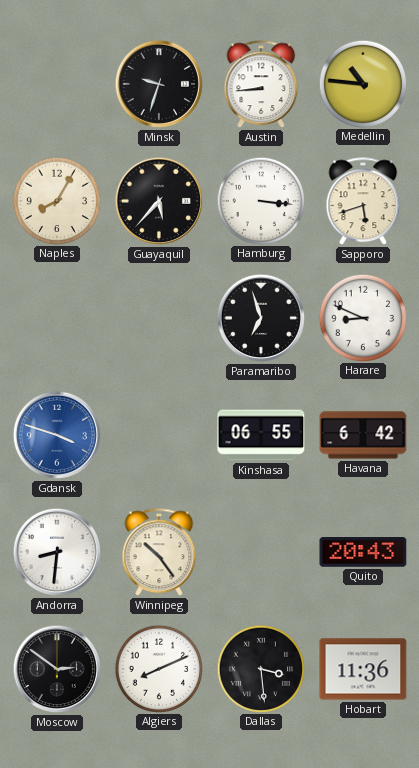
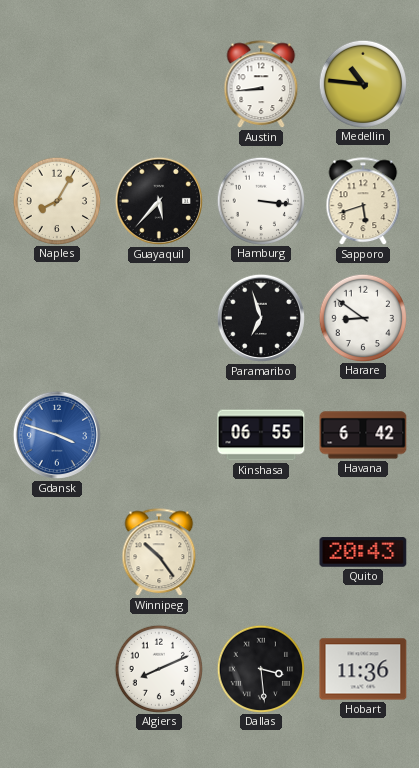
Minsk: 9:33 -> none (159, 84)
Harare: 8:49 -> 8:51 (362, 317)
Andorra: 8:31 -> none (57, 552)
Moscow: 2:51 -> none (57, 669)
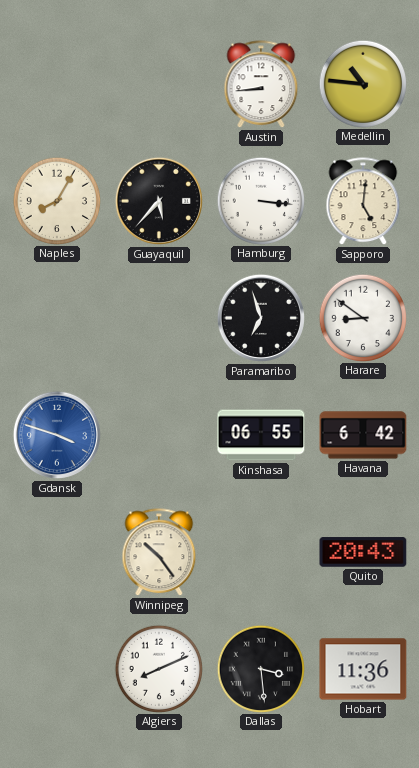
Sapporo: 5:42 -> 5:01 (363, 202)
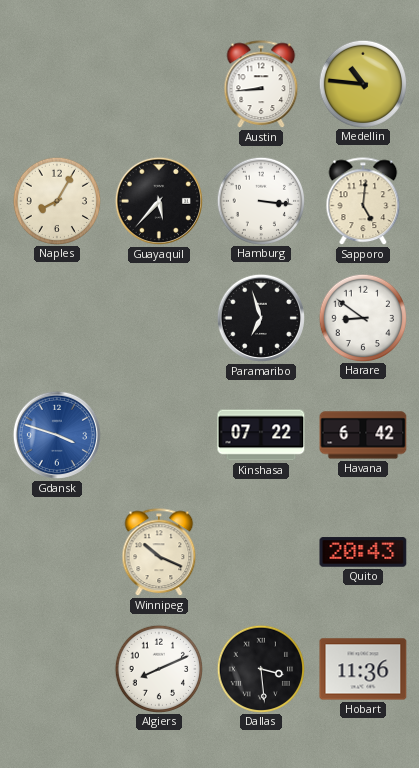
Kinshasa: 06:55 -> 07:22 (261, 435)
Winnipeg: 10:24 -> 10:19 (159, 553)
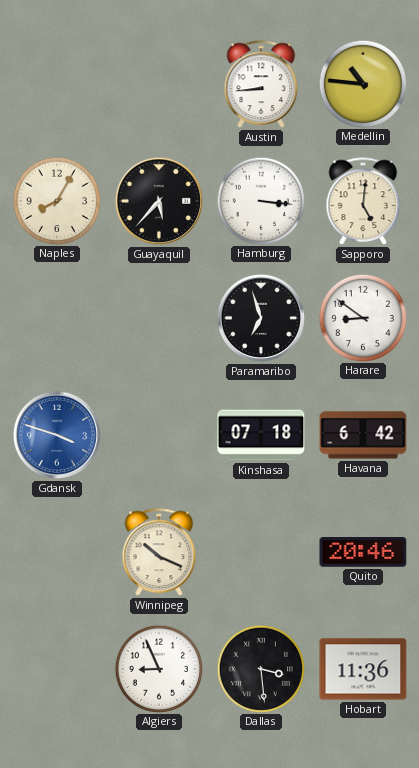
Kinshasa: 07:22 -> 07:18 (261, 435)
Quito: 20:43 -> 20:46 (363, 552)
Algiers: 8:11 -> 8:56 (158, 668)
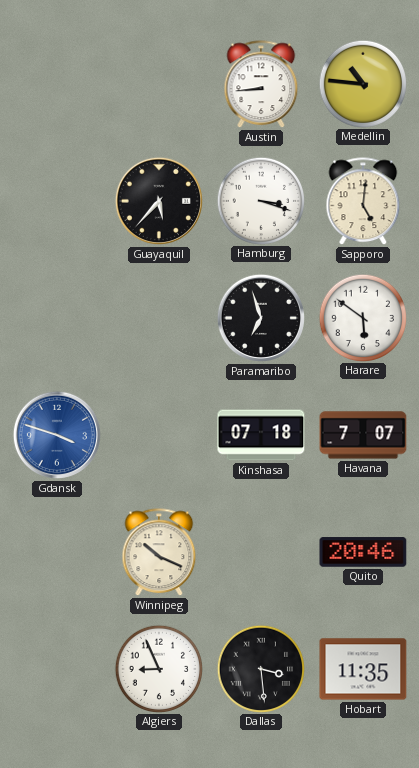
Naples: 8:05 -> none (56, 200)
Hamburg: 3:16 -> 3:18 (260, 200)
Harare: 8:51 -> 5:51 (362, 317)
Havana: 6:42 -> 7:07 (363, 435)
Hobart: 11:36 -> 11:35 (363, 669)
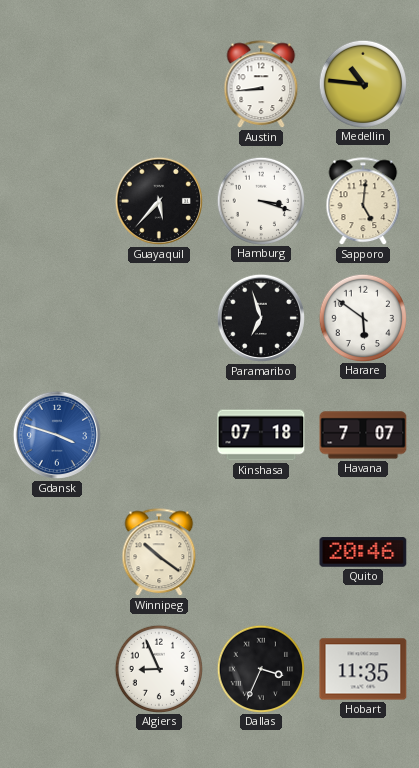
Winnipeg: 10:19 -> 10:21 (159, 553)
Dallas: 3:29 -> 3:34 (260, 668)
